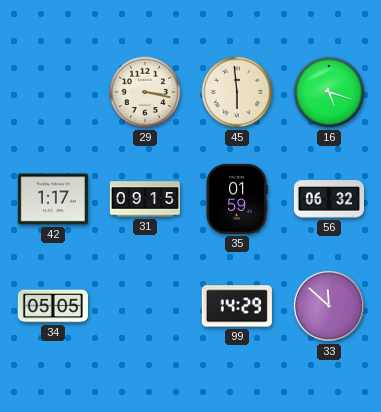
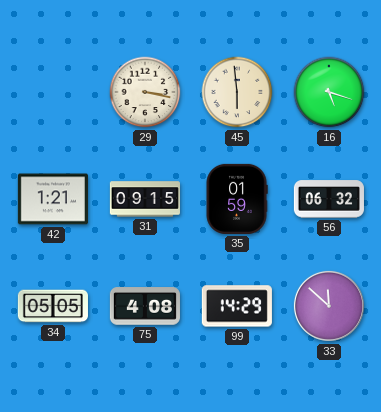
42: 1:17 -> 1:21 (53, 199)
75: none -> 4:08 (145, 306)
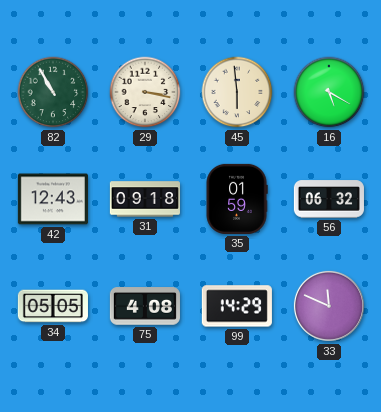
82: none -> 10:55 (53, 92)
16: 5:18 -> 5:20 (329, 92)
42: 1:21 -> 12:43 (53, 199)
31: 09:15 -> 09:18 (145, 199)
33: 11:52 -> 11:49 (329, 306)
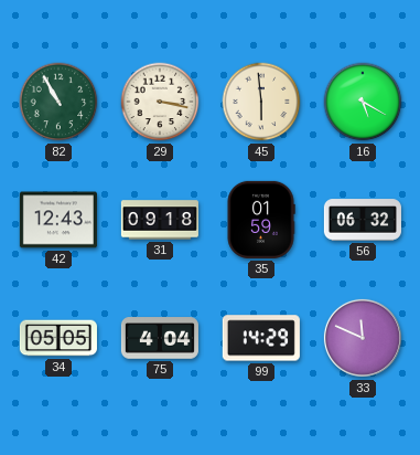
75: 4:08 -> 4:04 (160, 338)
